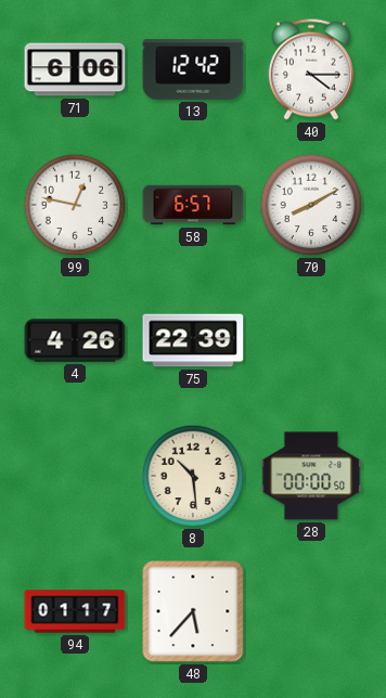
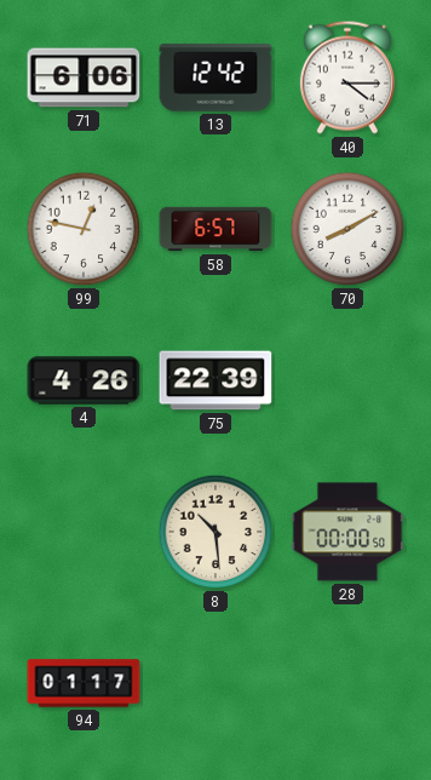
48: 5:37 -> none (193, 611)
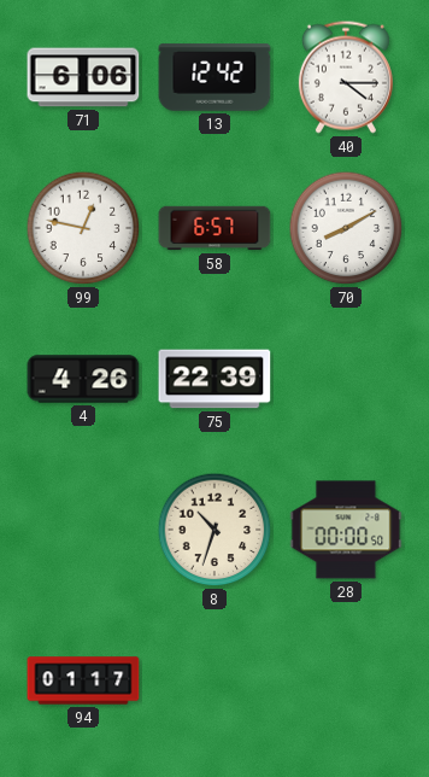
8: 10:29 -> 10:33 (214, 530)
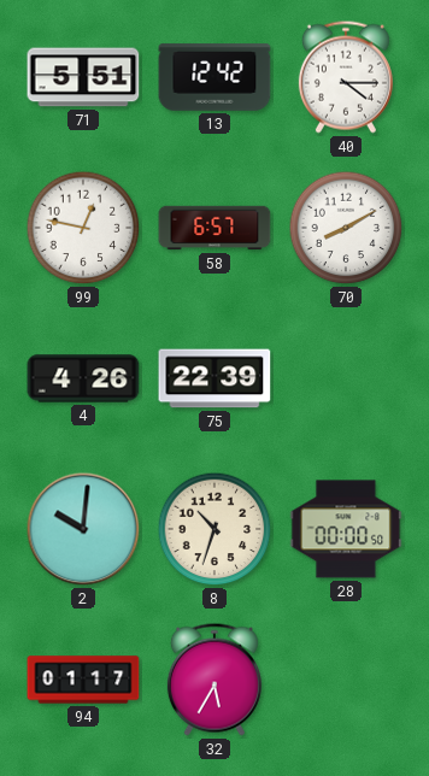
71: 6:06 -> 5:51 (83, 77)
2: none -> 10:01 (83, 529)
32: none -> 5:35 (214, 680)
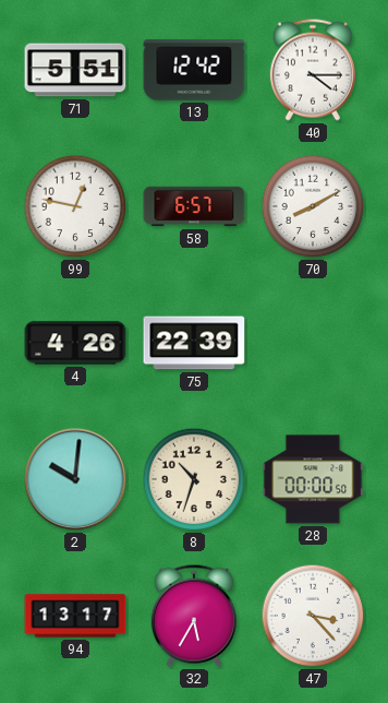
94: 01:17 -> 13:17 (75, 616)
47: none -> 3:23 (313, 616)
